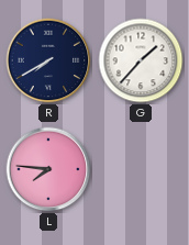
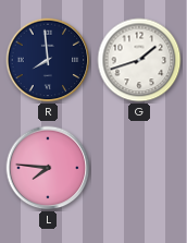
R: 7:40 -> 7:59 (48, 60)
G: 1:37 -> 1:42 (139, 60)
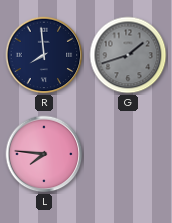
G dial: white -> grey (128, 55)
